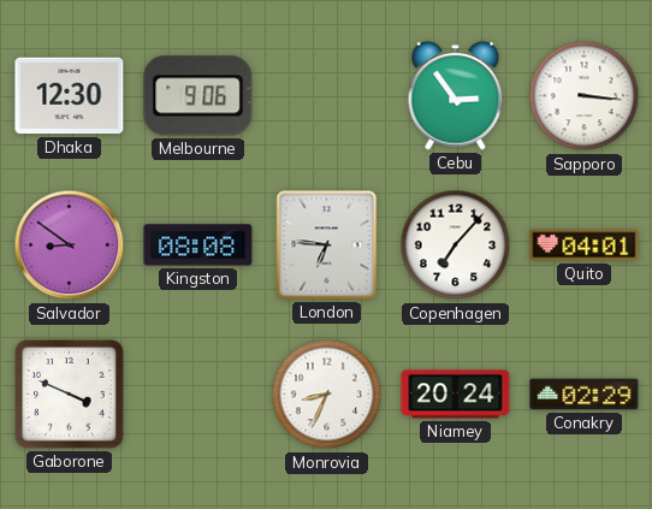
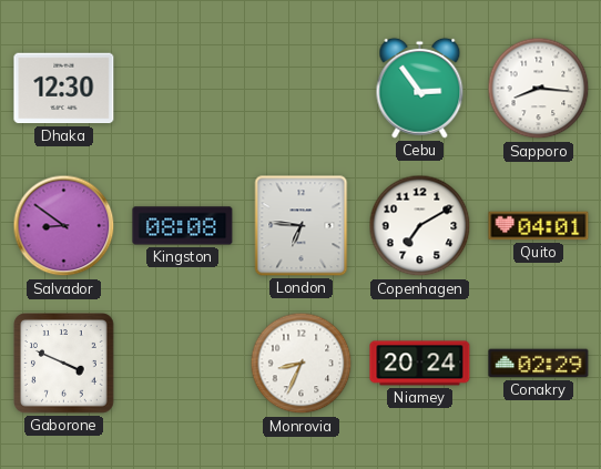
Melbourne: 9:06 -> none (198, 96)
Sapporo: 3:16 -> 8:16 (539, 89)
Copenhagen: 7:07 -> 7:10 (420, 226)
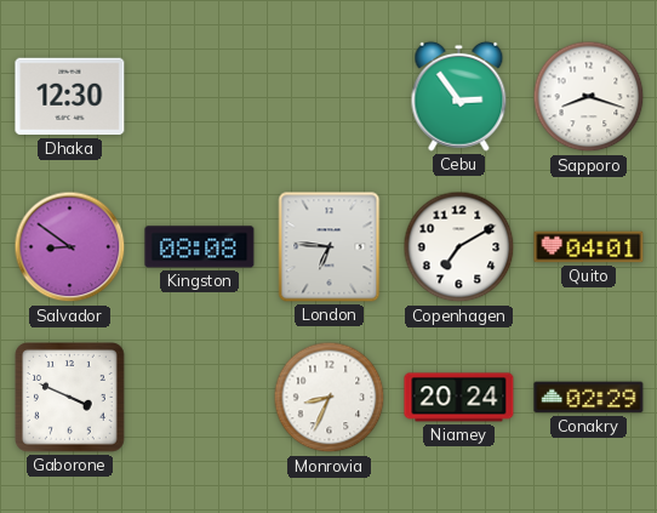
Sapporo: 8:16 -> 8:18 (589, 97)
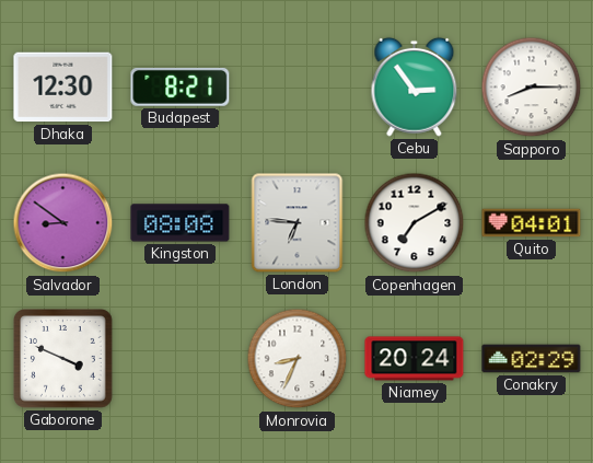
Budapest: none -> 8:21 (181, 86)
Sapporo: 8:18 -> 8:15 (532, 88)
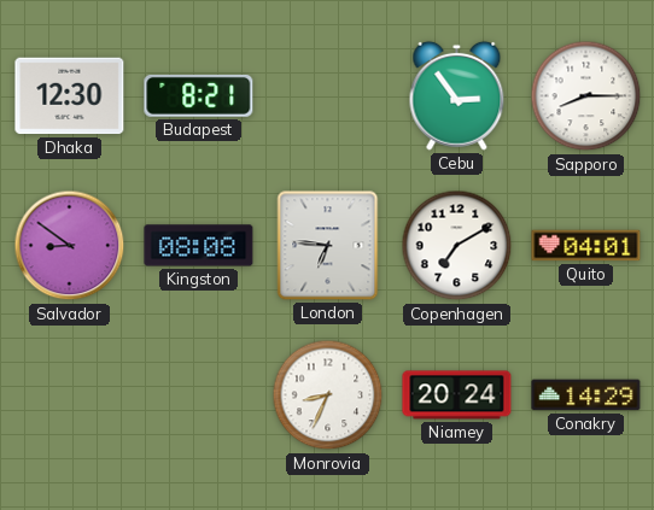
Gaborone: 3:49 -> none (63, 359)
Conakry: 02:29 -> 14:29 (586, 395)
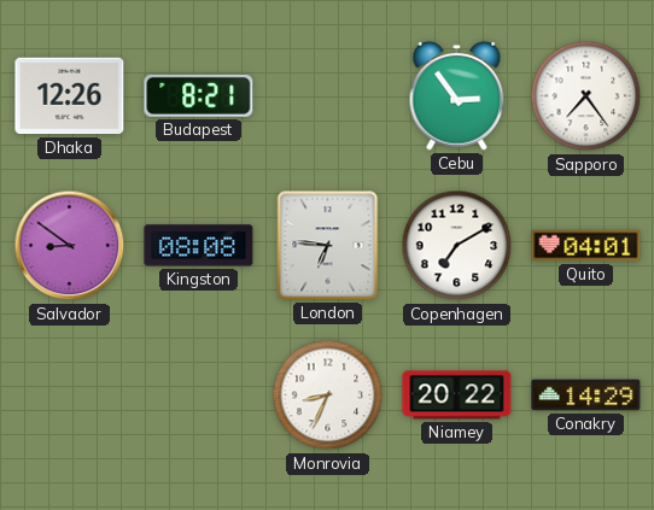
Dhaka: 12:30 -> 12:26 (70, 96)
Sapporo: 8:15 -> 7:24 (586, 96)
Niamey: 20:24 -> 20:22 (457, 395)
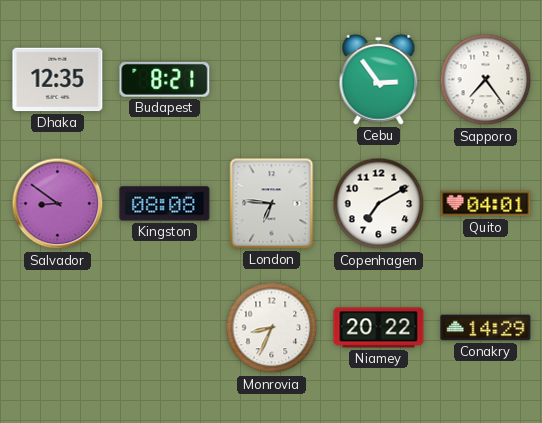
Dhaka: 12:26 -> 12:35 (58, 80)
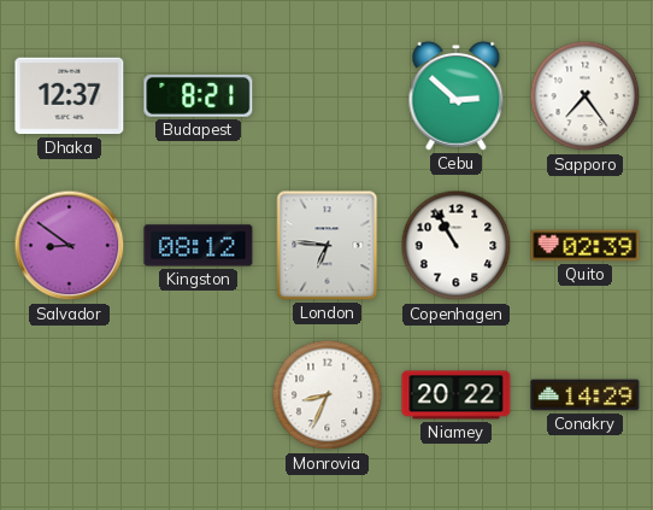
Dhaka: 12:35 -> 12:37 (70, 96)
Cebu: 2:54 -> 2:52 (457, 95)
Kingston: 08:08 -> 08:12 (199, 246)
Copenhagen: 7:10 -> 10:55 (457, 246)
Quito: 04:01 -> 02:39 (586, 246)
